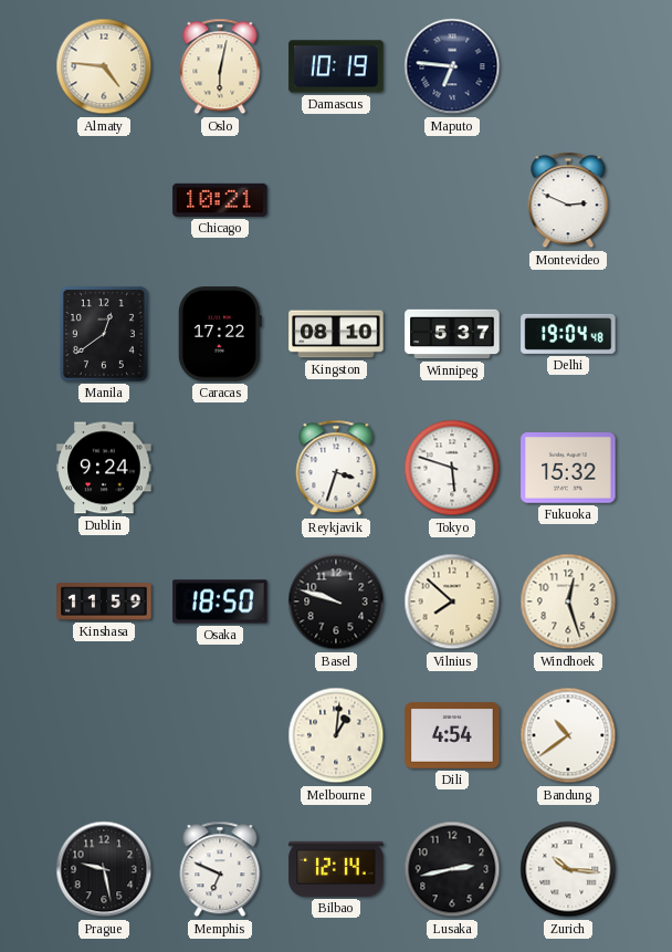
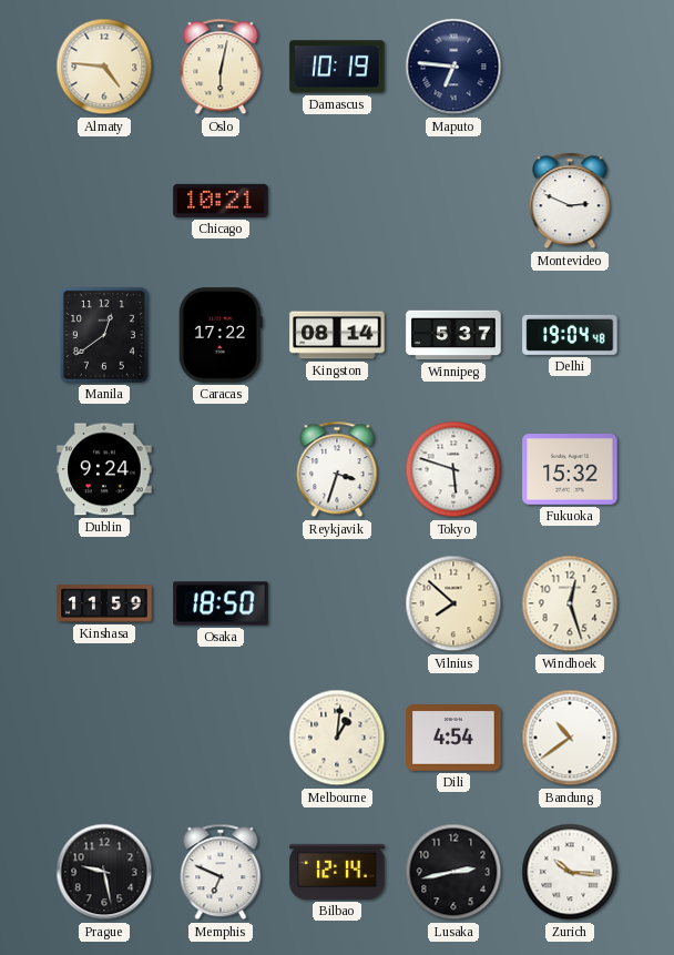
Kingston: 08:10 -> 08:14 (337, 335)
Basel: 9:48 -> none (336, 601)
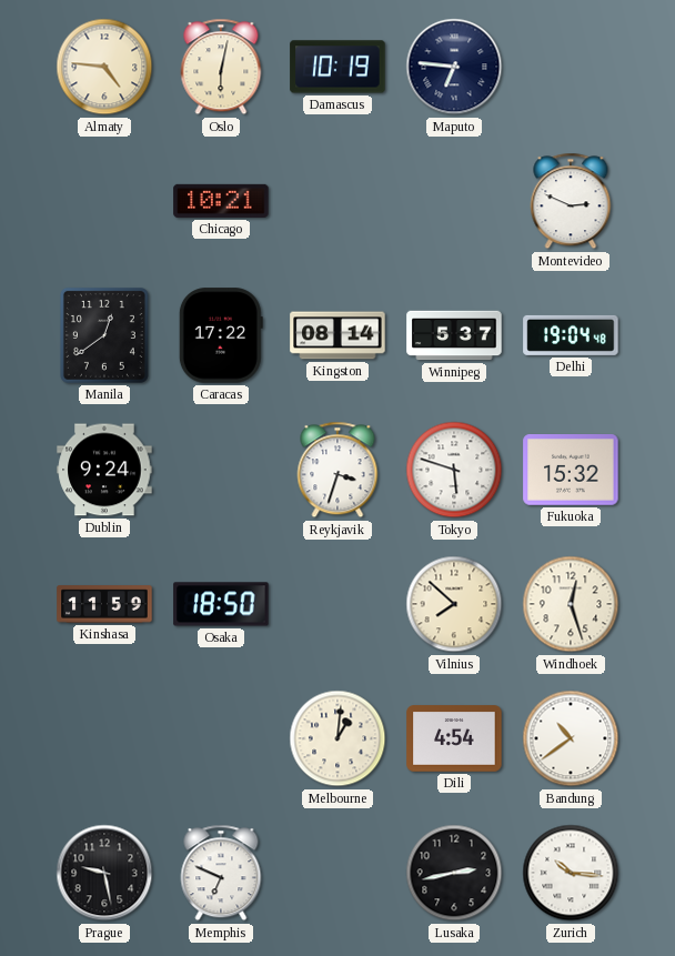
Bilbao: 12:14 -> none (337, 872)
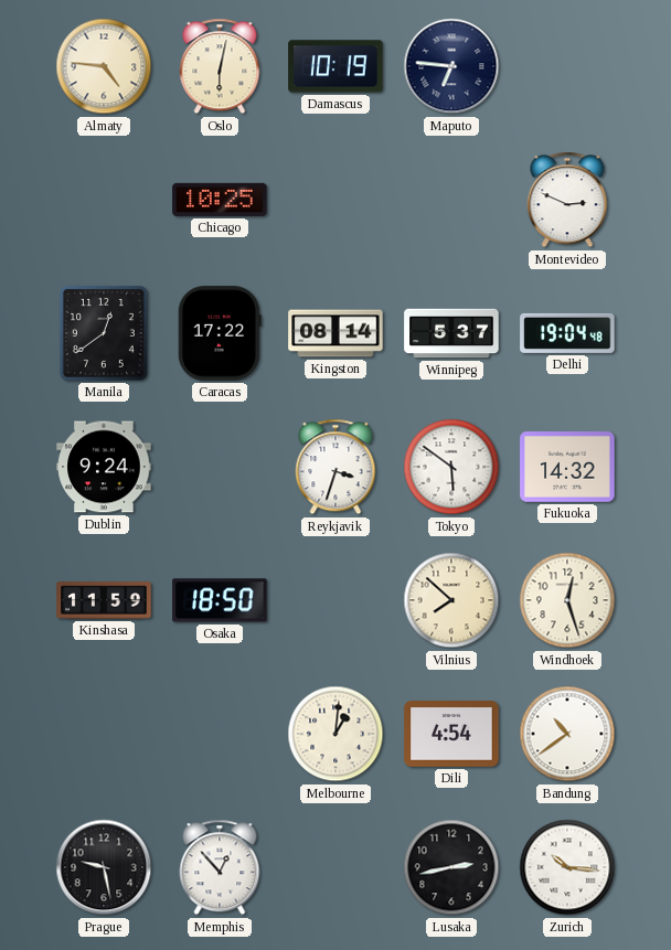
Chicago: 10:21 -> 10:25 (220, 200)
Tokyo: 5:48 -> 5:51 (451, 467)
Fukuoka: 15:32 -> 14:32 (567, 468)
Memphis: 6:49 -> 12:53 (220, 867)
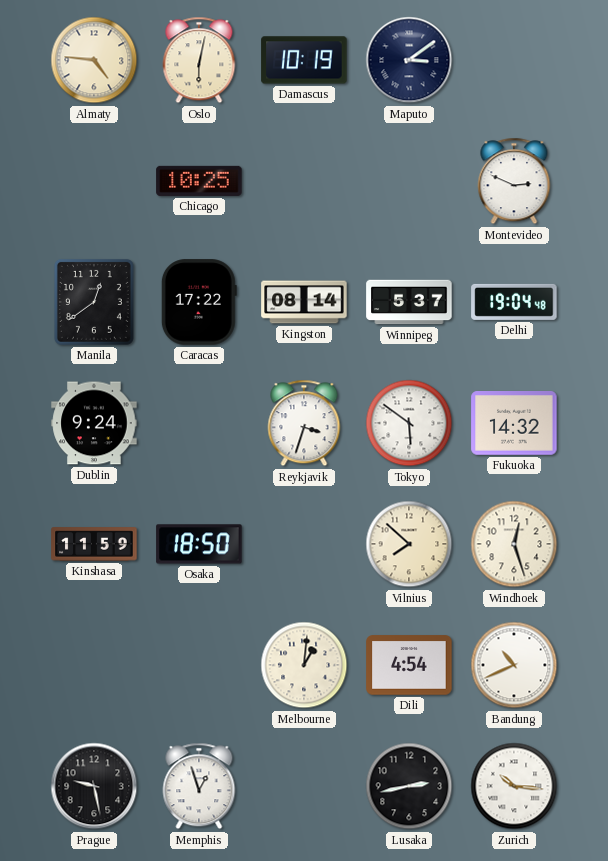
Maputo: 6:46 -> 3:09 (409, 60)
Bandung: 10:39 -> 10:41 (514, 665)
Memphis: 12:53 -> 12:57 (199, 786)
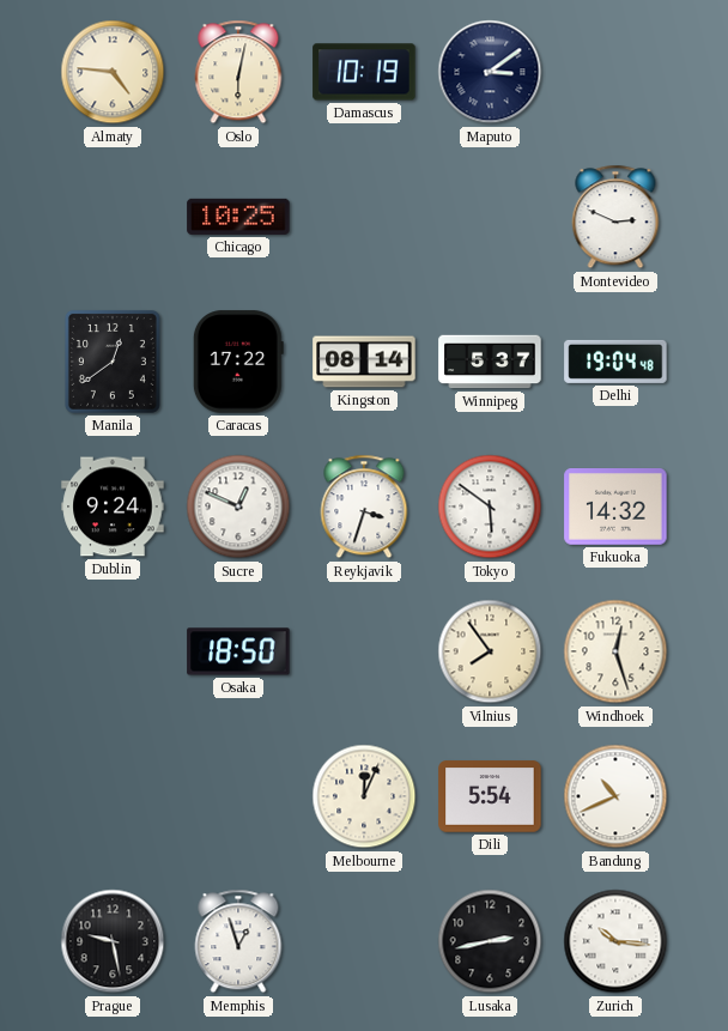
Sucre: none -> 12:49 (238, 507)
Kinshasa: 11:59 -> none (94, 544)
Vilnius: 7:52 -> 7:54 (490, 651)
Melbourne: 1:01 -> 12:04 (364, 796)
Dili: 4:54 -> 5:54 (490, 796)
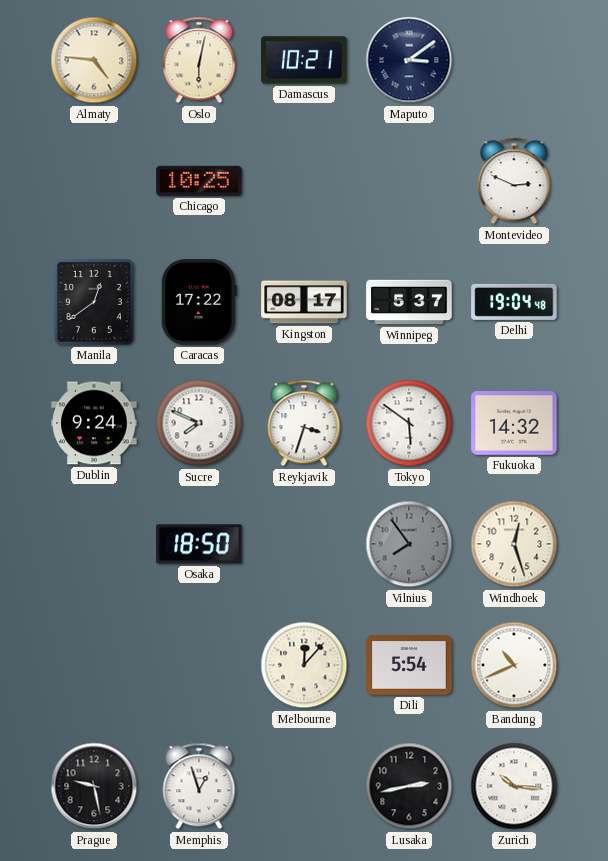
Damascus: 10:19 -> 10:21 (304, 60)
Kingston: 08:14 -> 08:17 (304, 302)
Sucre: 12:49 -> 7:49 (199, 423)
Vilnius dial: cream -> grey (409, 544)
Melbourne: 12:04 -> 12:07 (304, 665)
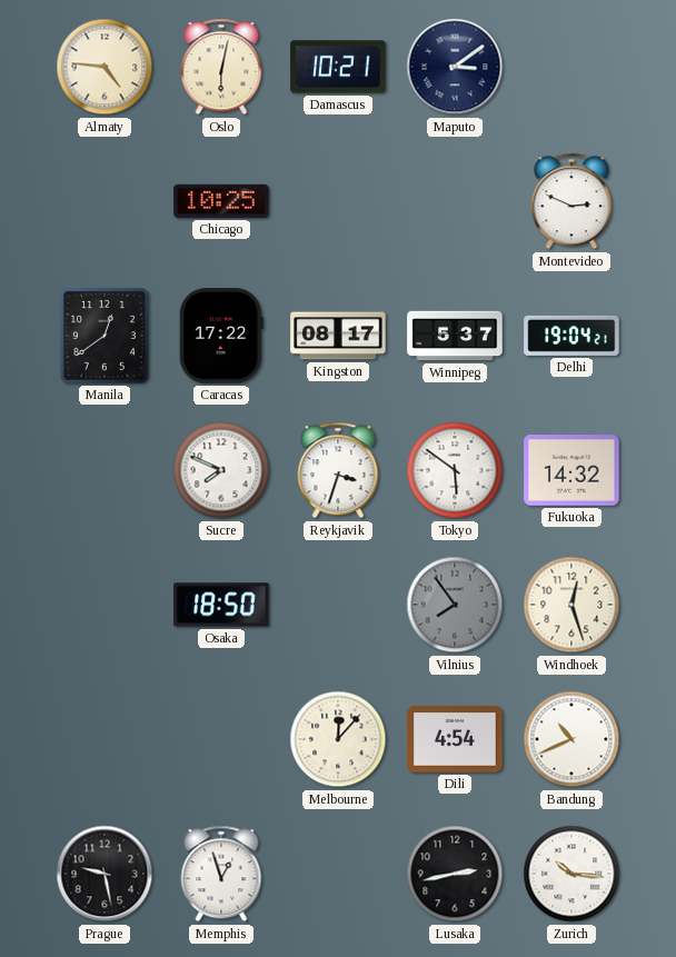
Delhi: 19:04:48 -> 19:04:21 (571, 336)
Dublin: 9:24 -> none (94, 423)
Dili: 5:54 -> 4:54 (455, 739)
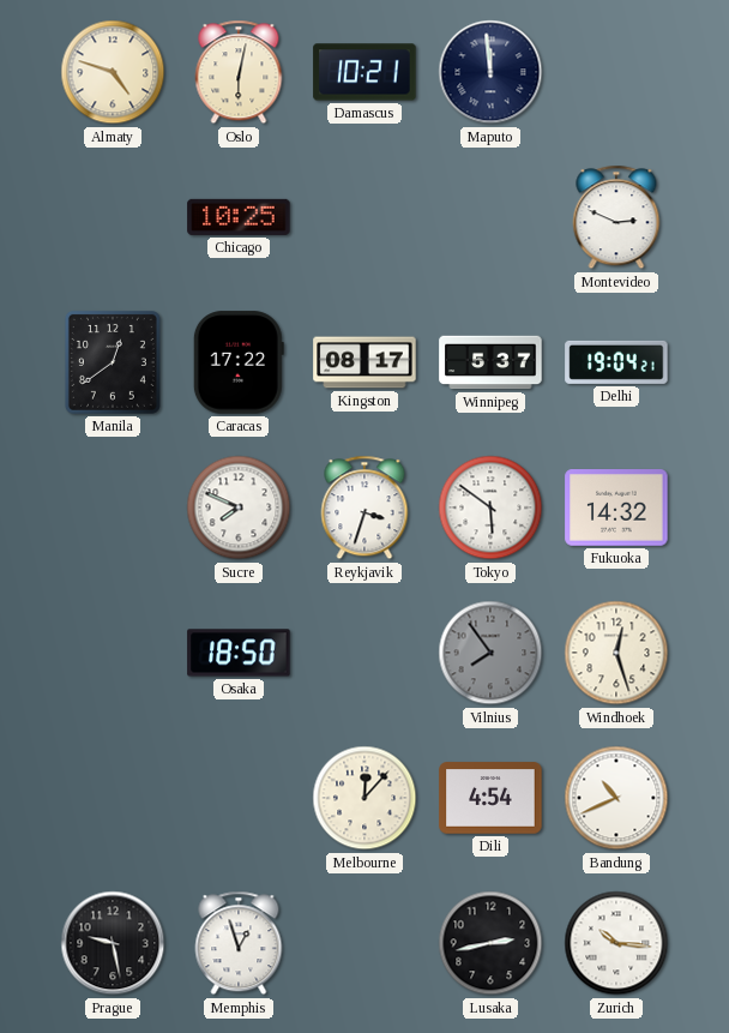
Almaty: 4:46 -> 4:48 (113, 72)
Maputo: 3:09 -> 11:59 (490, 72)
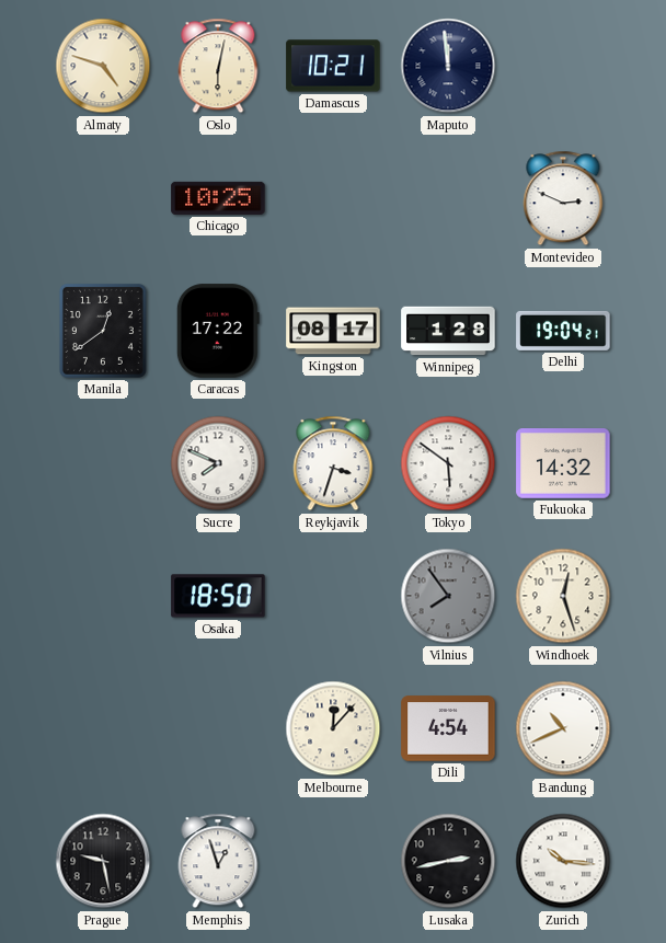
Winnipeg: 5:37 -> 1:28 (448, 331)
